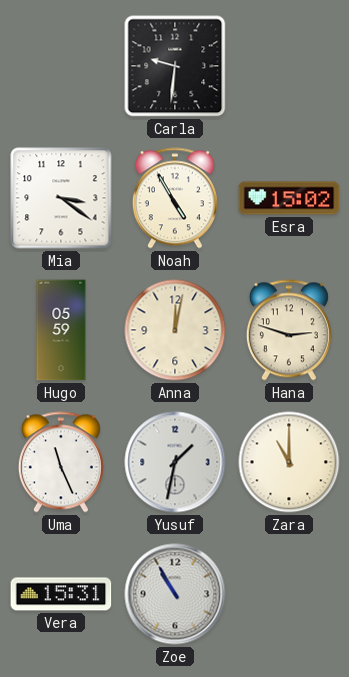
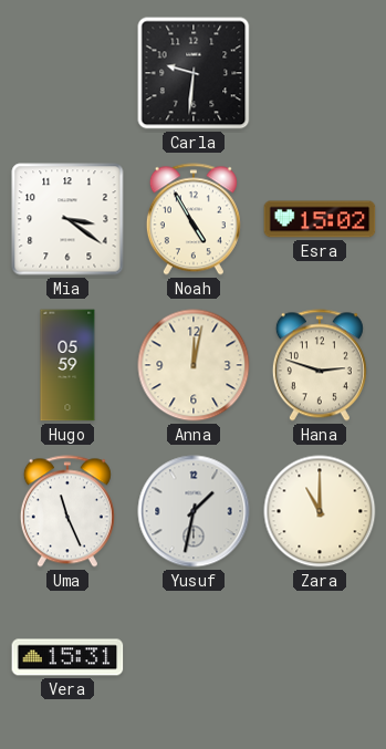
Zoe: 10:55 -> none (175, 594)
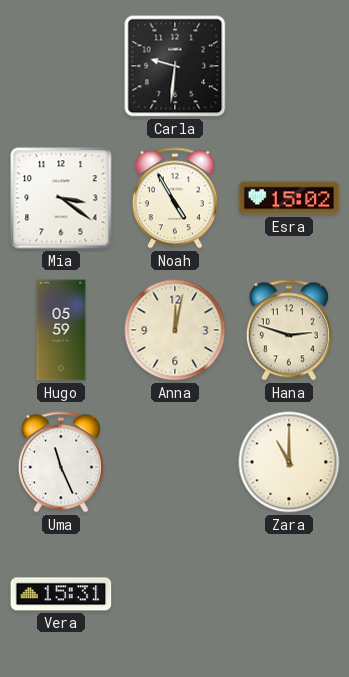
Yusuf: 1:32 -> none (194, 511)
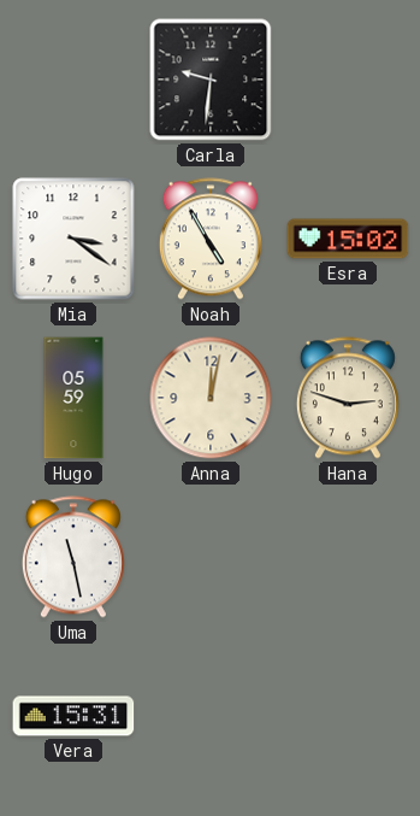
Uma: 11:26 -> 11:28 (73, 557)
Zara: 11:00 -> none (289, 462)
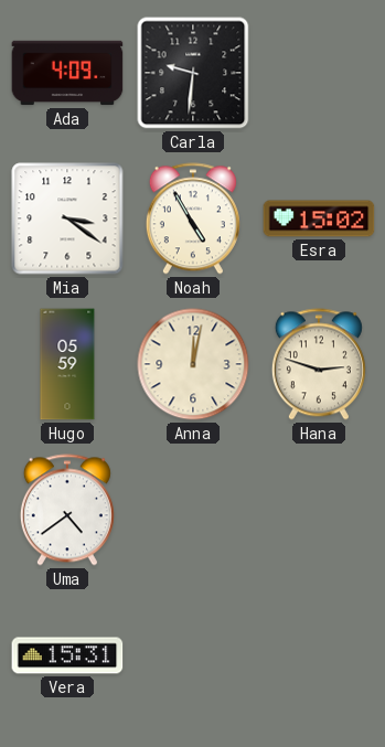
Ada: none -> 4:09 (67, 73)
Uma: 11:28 -> 4:39 (67, 510)
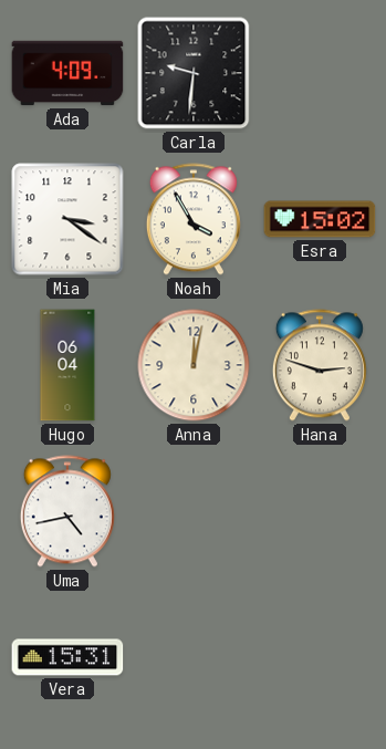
Noah: 4:55 -> 3:55 (194, 219)
Hugo: 05:59 -> 06:04 (67, 365)
Uma: 4:39 -> 4:43 (67, 511)
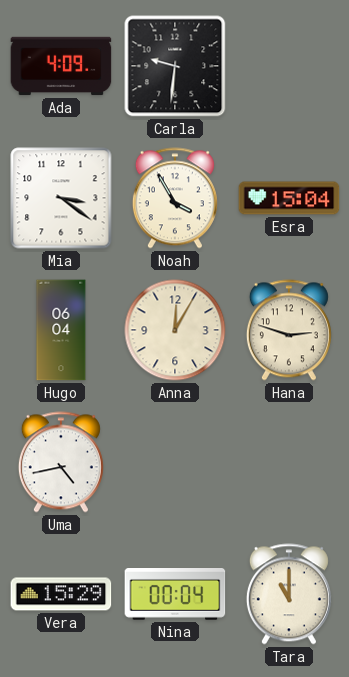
Esra: 15:02 -> 15:04 (289, 198)
Anna: 12:02 -> 12:05 (175, 330)
Vera: 15:31 -> 15:29 (61, 594)
Nina: none -> 00:04 (175, 595)
Tara: none -> 11:00 (289, 594)
